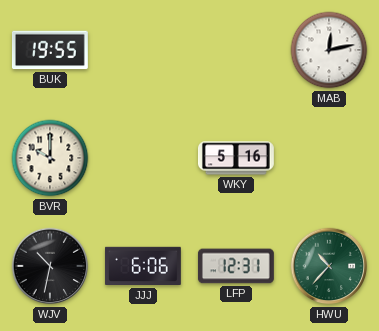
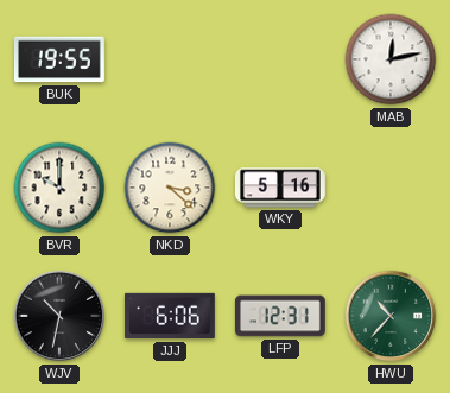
NKD: none -> 3:22 (170, 188)
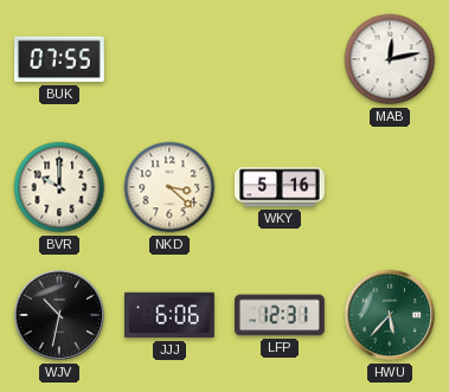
BUK: 19:55 -> 07:55 (59, 59)
HWU: 10:37 -> 5:37 (390, 315)
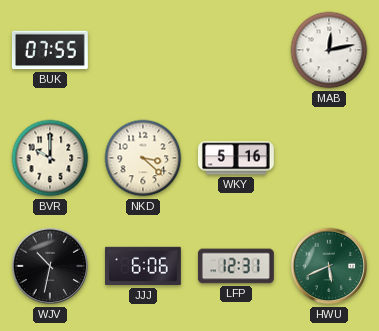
HWU: 5:37 -> 5:41 (329, 266)
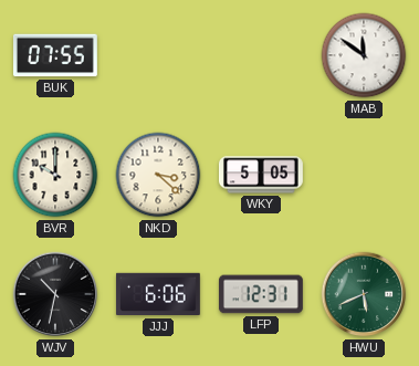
MAB: 12:13 -> 11:51 (364, 55)
WKY: 5:16 -> 5:05 (262, 175)
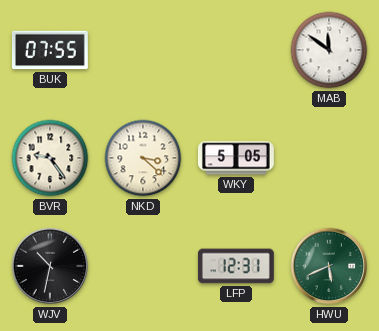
BVR: 10:00 -> 9:24 (50, 158)
JJJ: 6:06 -> none (158, 294)
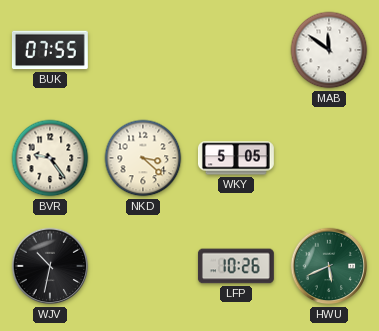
LFP: 12:31 -> 10:26 (236, 266)
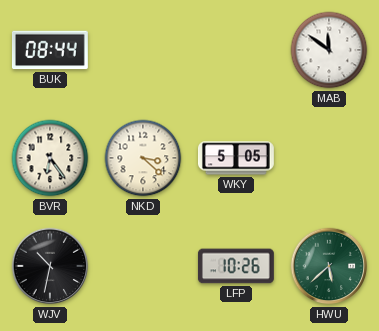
BUK: 07:55 -> 08:44 (50, 50)
BVR: 9:24 -> 6:24 (50, 158)
HWU: 5:41 -> 5:38 (329, 266)
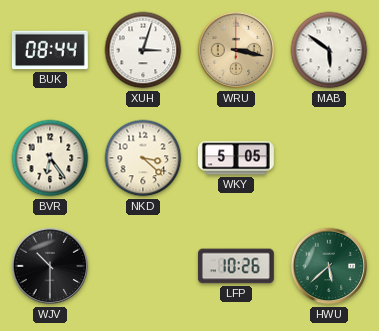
XUH: none -> 3:03 (143, 50)
WRU: none -> 3:17 (236, 50)
MAB: 11:51 -> 5:51 (329, 50)
WJV: 10:32 -> 10:30 (50, 266)
